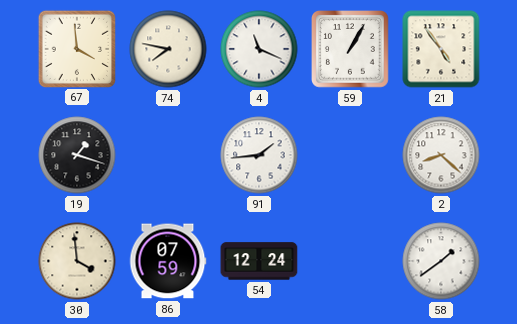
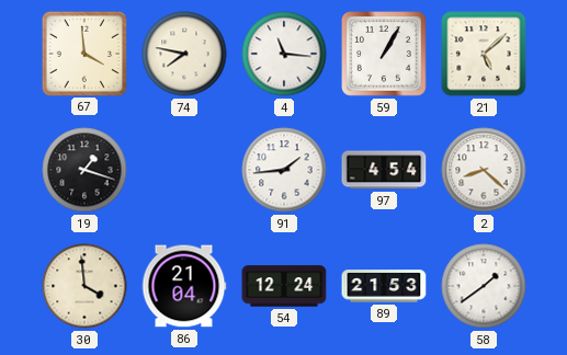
4: 11:19 -> 11:16 (284, 54)
21: 4:54 -> 5:08 (484, 54)
97: none -> 4:54 (384, 170)
86: 07:59 -> 21:04 (184, 286)
89: none -> 21:53 (384, 286)
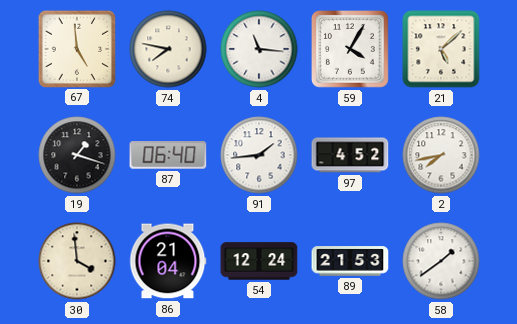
67: 3:59 -> 4:59 (76, 48)
59: 1:05 -> 4:05 (351, 50)
87: none -> 06:40 (168, 156)
97: 4:54 -> 4:52 (350, 155)
2: 8:22 -> 7:43 (441, 155)
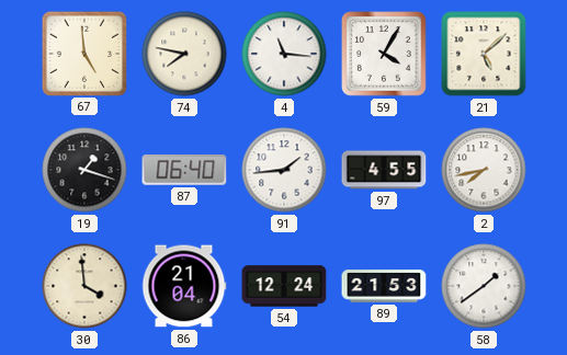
97: 4:52 -> 4:55 (384, 170)
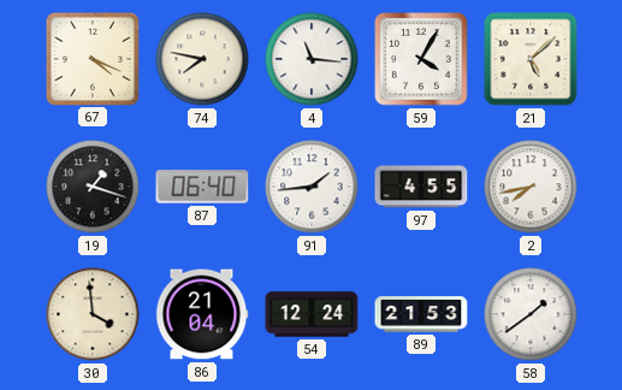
67: 4:59 -> 4:19 (91, 58)
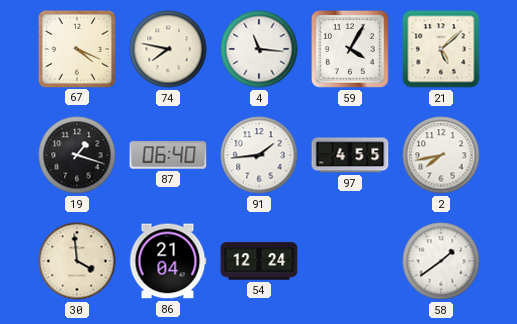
89: 21:53 -> none (421, 314)
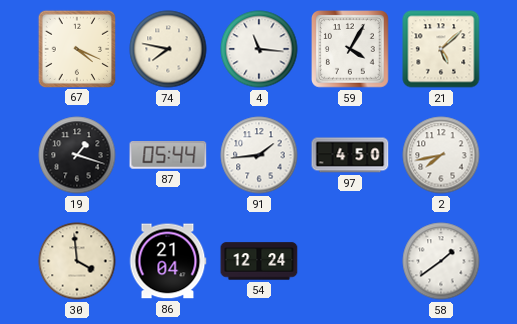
87: 06:40 -> 05:44 (168, 156)
97: 4:55 -> 4:50 (350, 155)
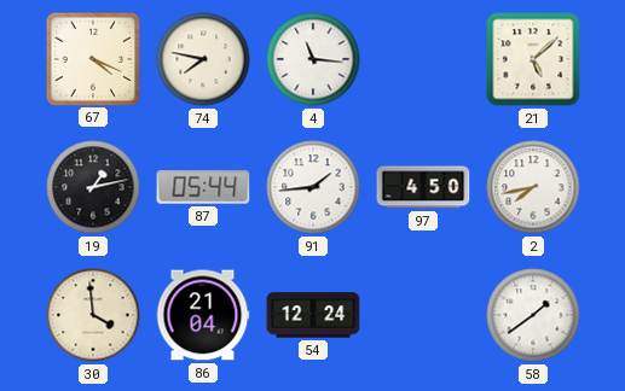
59: 4:05 -> none (351, 50)
19: 1:18 -> 1:13 (93, 187)
